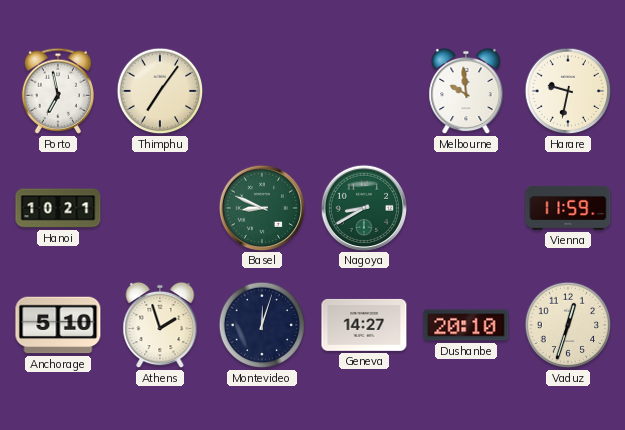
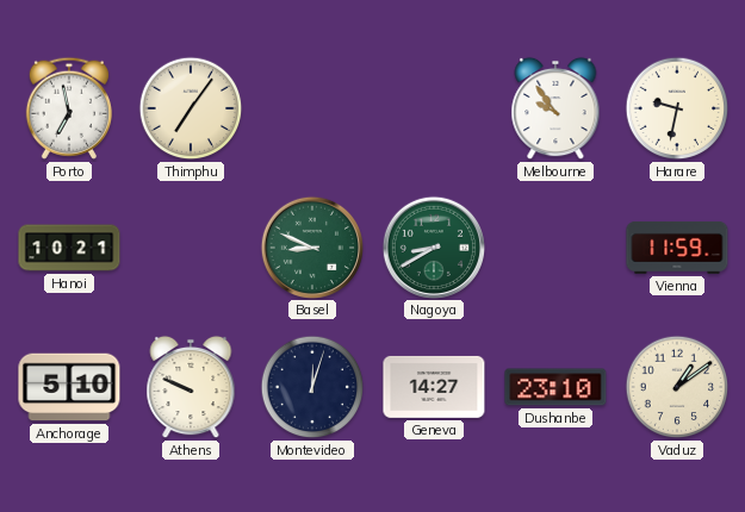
Melbourne: 9:59 -> 9:54 (555, 108)
Athens: 1:57 -> 9:49 (191, 387)
Dushanbe: 20:10 -> 23:10 (555, 387)
Vaduz: 12:33 -> 1:09 (677, 387)
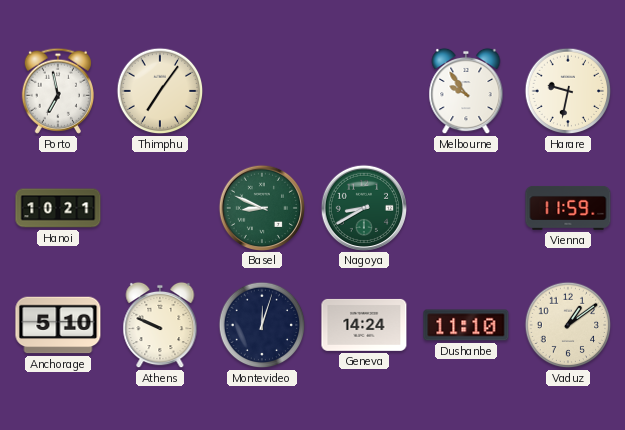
Geneva: 14:27 -> 14:24 (364, 325)
Dushanbe: 23:10 -> 11:10 (466, 325)
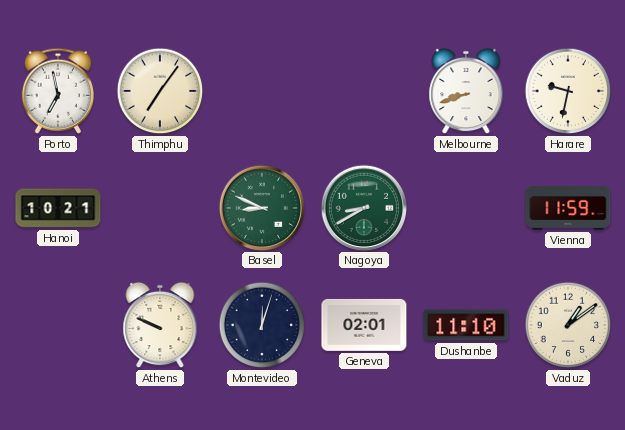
Melbourne: 9:54 -> 8:42 (466, 91)
Anchorage: 5:10 -> none (58, 325)
Geneva: 14:24 -> 02:01 (364, 325)
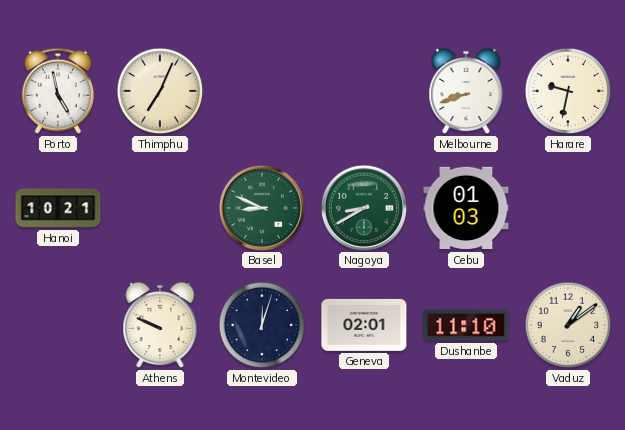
Porto: 6:58 -> 4:58 (58, 91)
Thimphu: 7:06 -> 7:04 (160, 91)
Cebu: none -> 01:03 (466, 208)
Vienna: 11:59 -> none (568, 208)
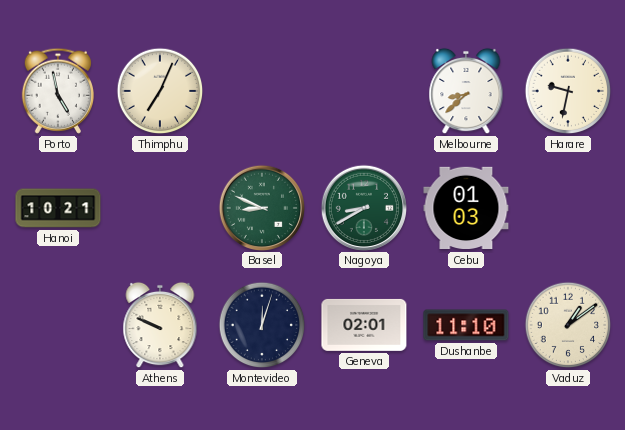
Melbourne: 8:42 -> 8:38 (466, 91)
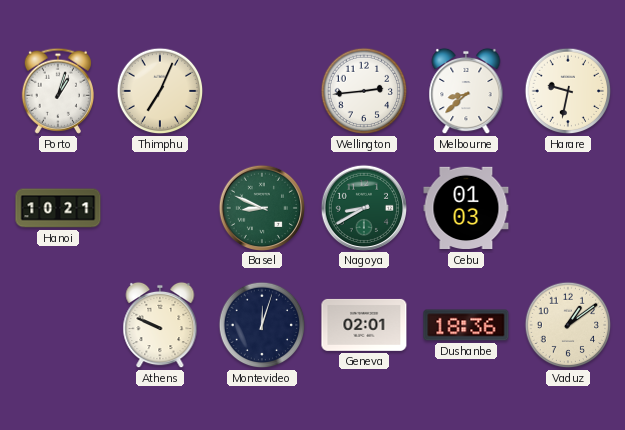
Porto: 4:58 -> 1:03 (58, 91)
Wellington: none -> 2:44 (364, 91)
Dushanbe: 11:10 -> 18:36 (466, 325)
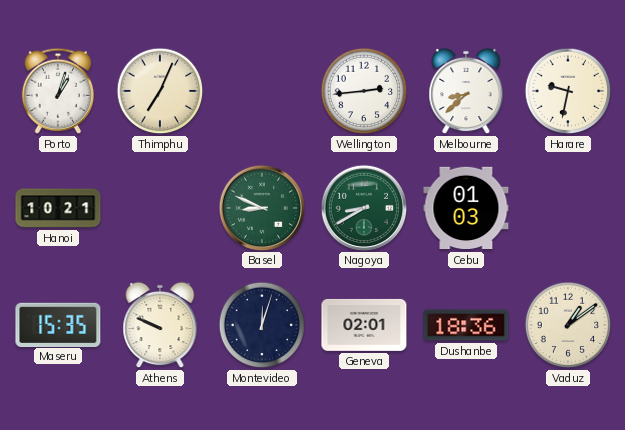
Maseru: none -> 15:35 (58, 324)
